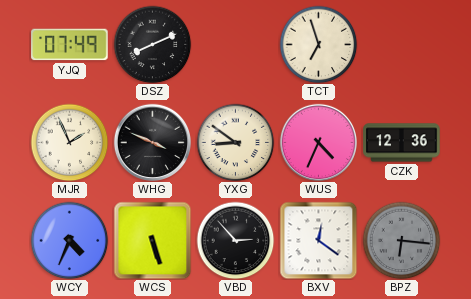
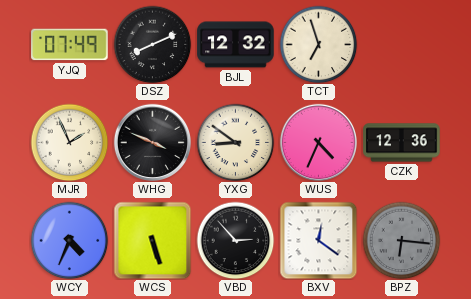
BJL: none -> 12:32 (236, 45)
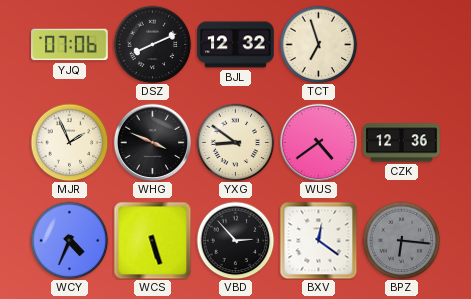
YJQ: 07:49 -> 07:06 (70, 45)
WUS: 4:34 -> 4:39 (318, 142)
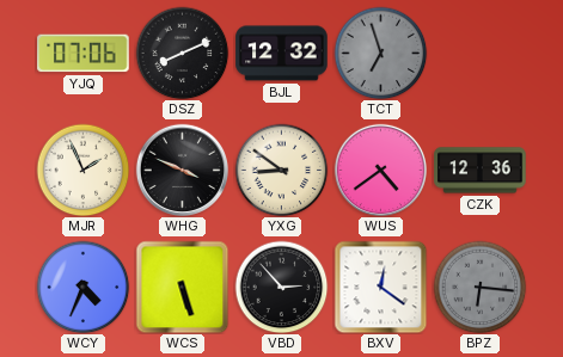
TCT dial: cream -> grey (380, 53)
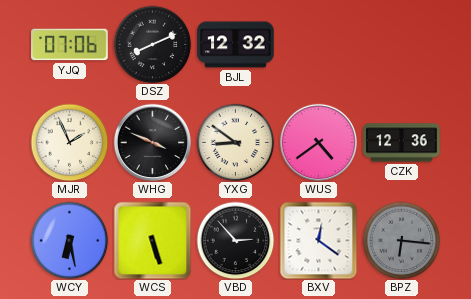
TCT: 6:57 -> none (380, 53)
WCY: 4:34 -> 6:28 (69, 240)
